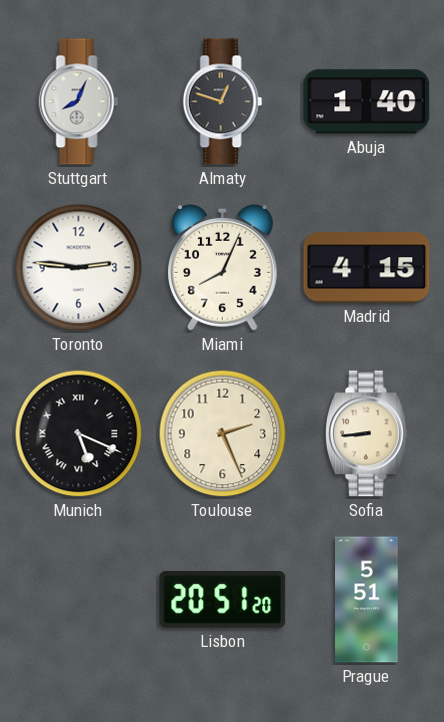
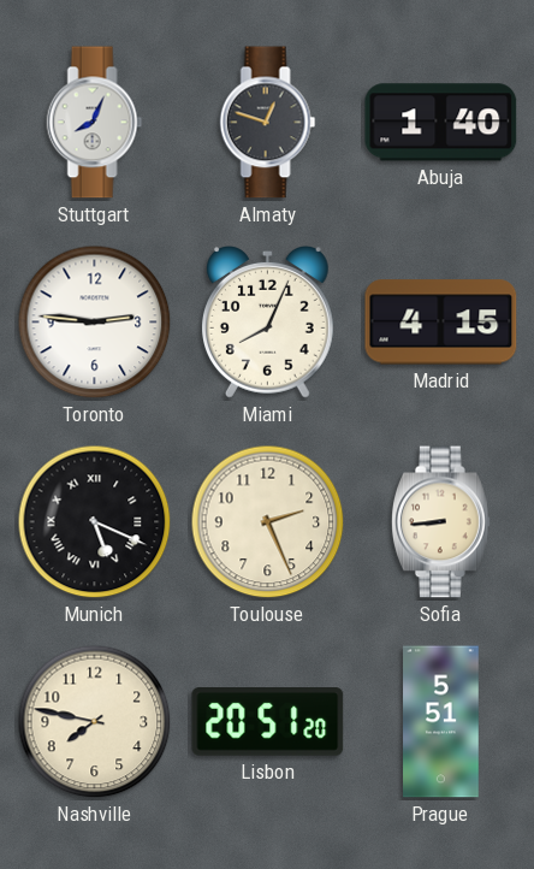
Nashville: none -> 7:47 (95, 722)
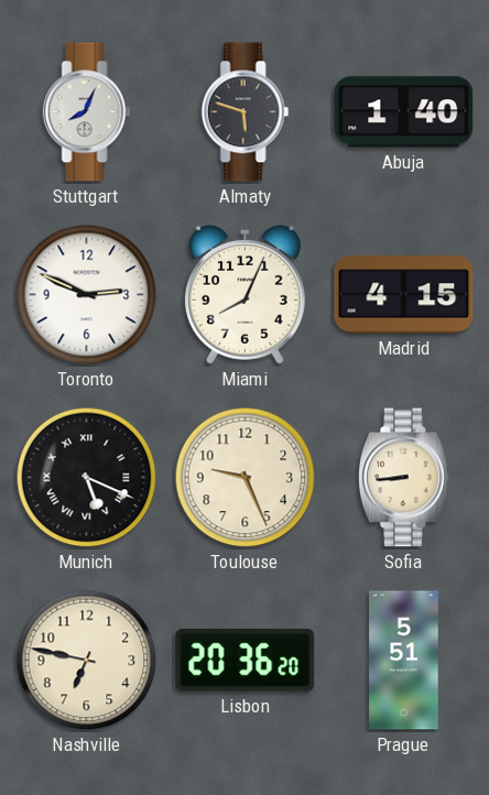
Almaty: 12:48 -> 5:48 (246, 112)
Toronto: 2:46 -> 2:49 (87, 295)
Toulouse: 2:26 -> 9:26 (246, 478)
Nashville: 7:47 -> 6:47 (87, 661)
Lisbon: 20:51 -> 20:36 (246, 661)
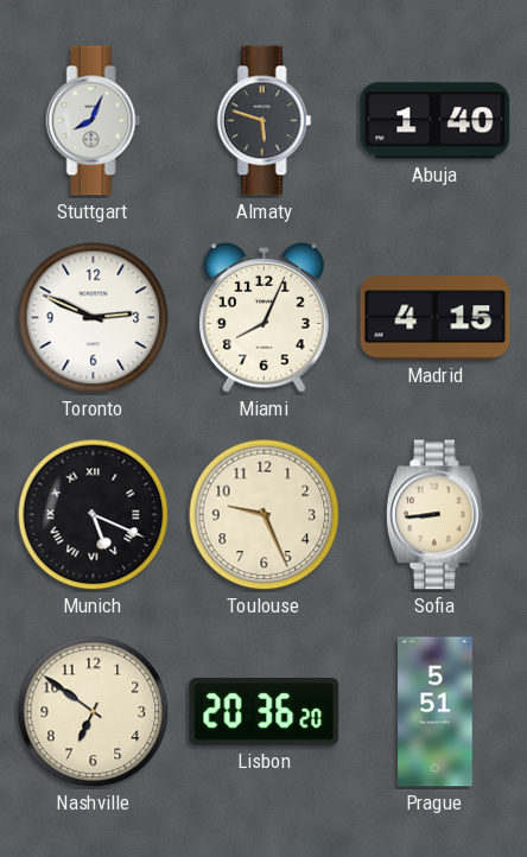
Nashville: 6:47 -> 6:51 (94, 712)
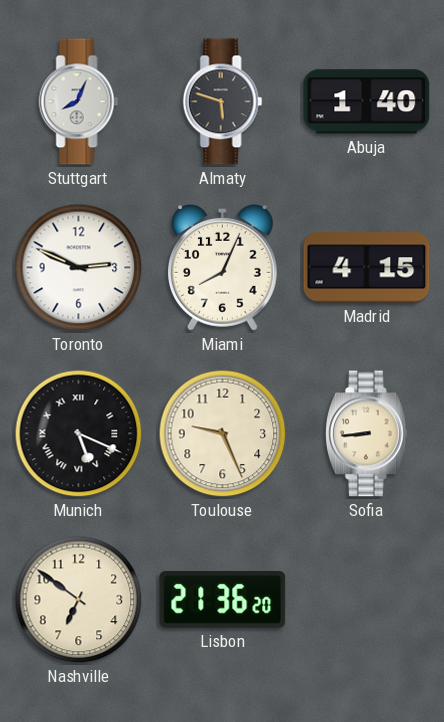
Lisbon: 20:36 -> 21:36 (223, 600)
Prague: 5:51 -> none (436, 712)
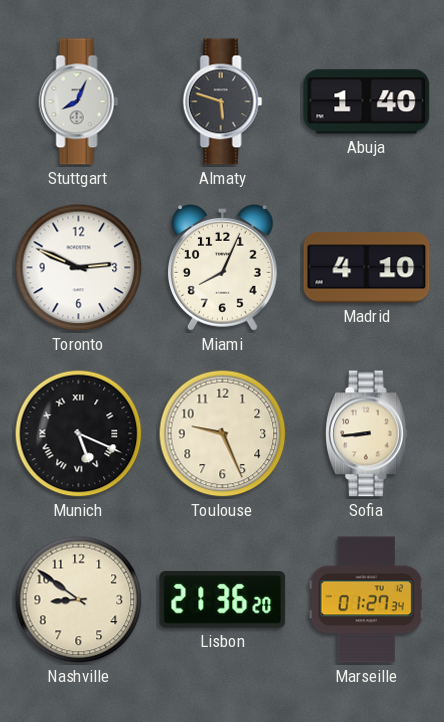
Madrid: 4:15 -> 4:10 (367, 268)
Nashville: 6:51 -> 8:51 (79, 600)
Marseille: none -> 01:27 (366, 600)
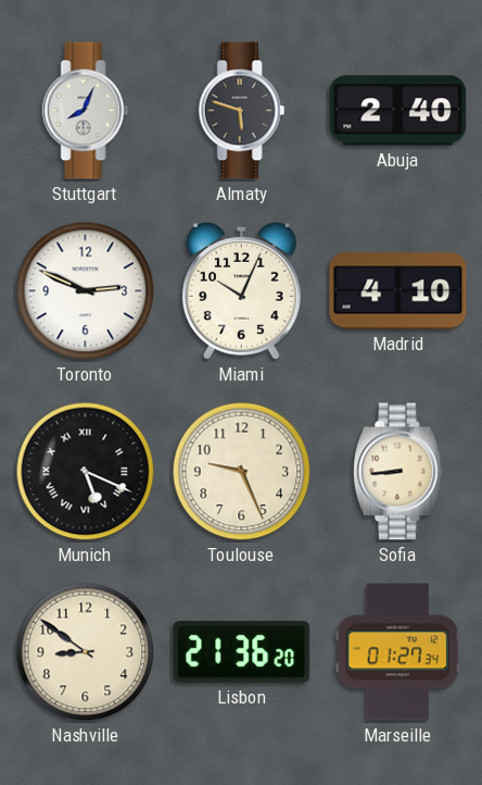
Abuja: 1:40 -> 2:40 (398, 111)
Miami: 8:04 -> 10:04 (241, 291)
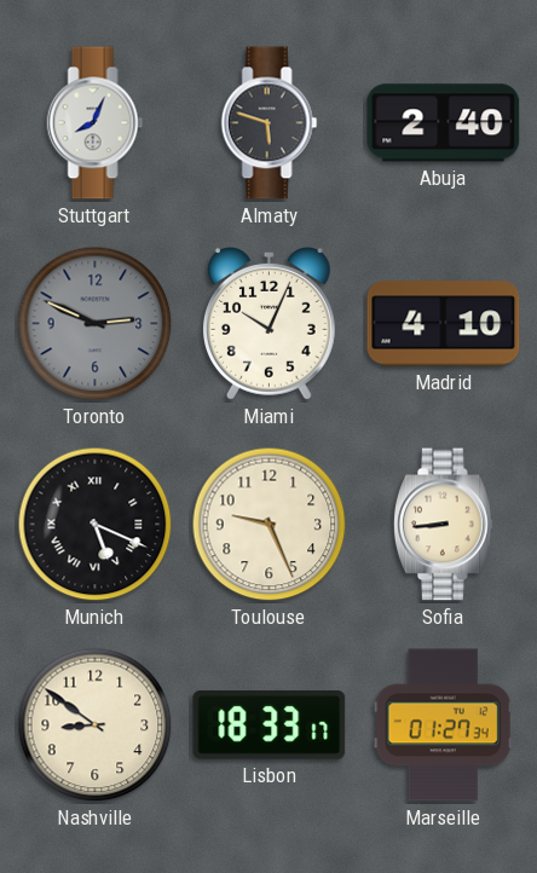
Toronto dial: white -> grey (96, 324)
Lisbon: 21:36 -> 18:33 (270, 725)
